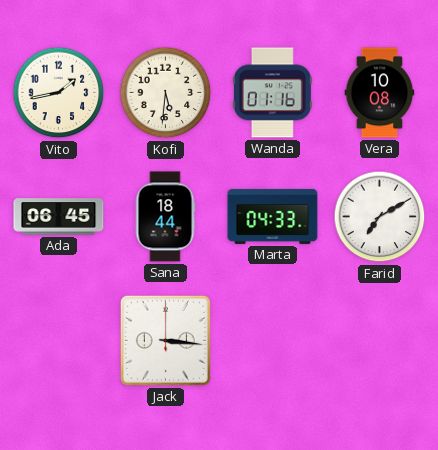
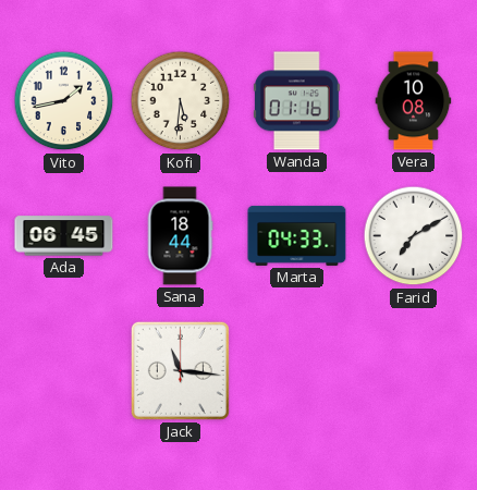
Jack: 3:16 -> 11:16 (180, 370)
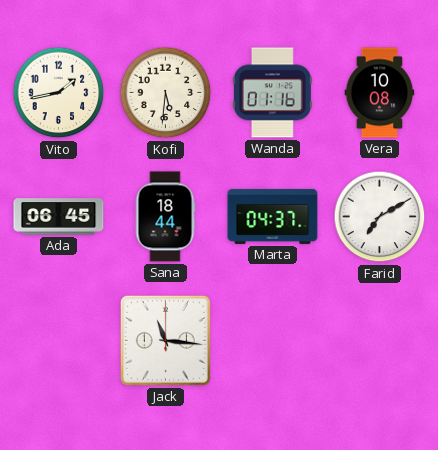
Marta: 04:33 -> 04:37 (273, 216)
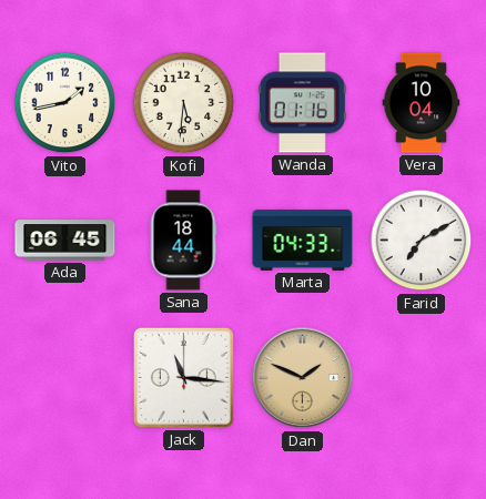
Vera: 10:08 -> 10:04 (422, 103)
Marta: 04:37 -> 04:33 (303, 240)
Dan: none -> 1:49 (303, 378)
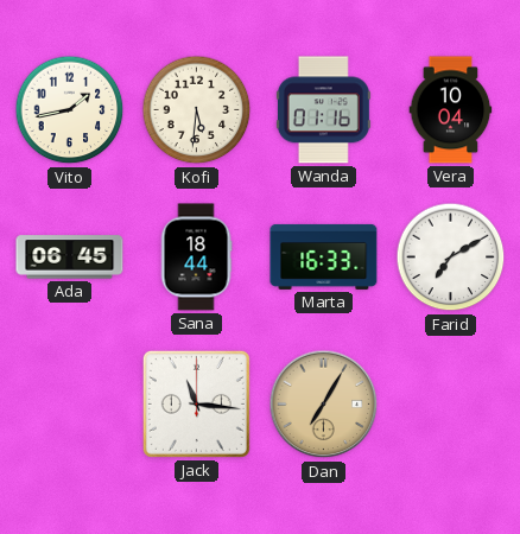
Marta: 04:33 -> 16:33 (324, 256)
Dan: 1:49 -> 7:05 (324, 405)
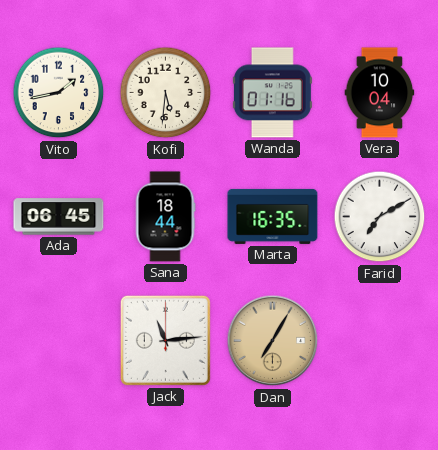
Marta: 16:33 -> 16:35 (273, 216)
Jack: 11:16 -> 11:14 (165, 340)
